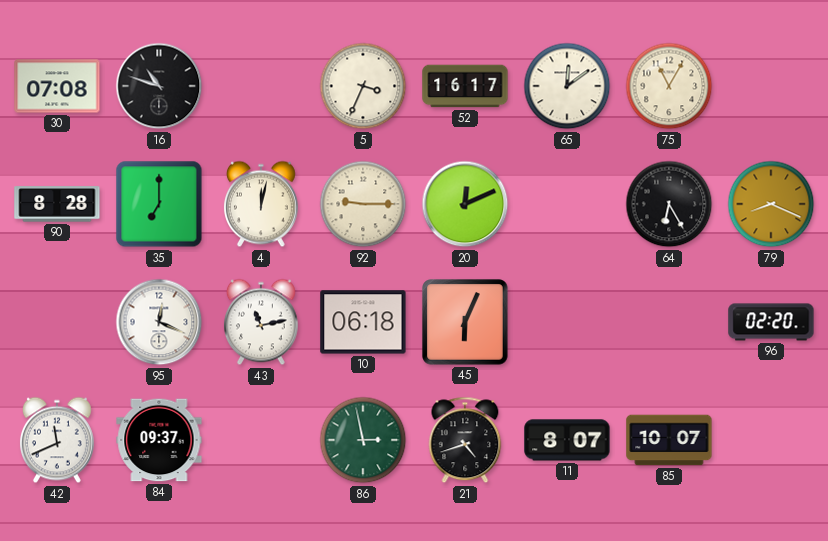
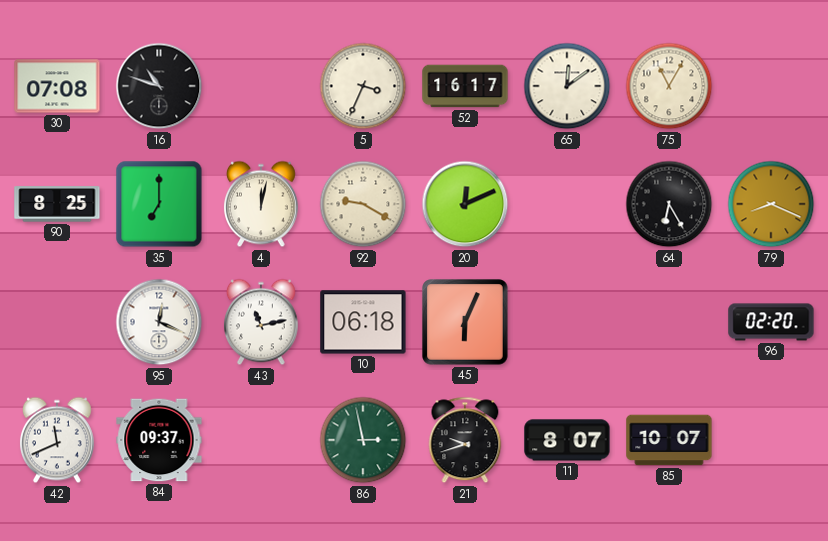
90: 8:28 -> 8:25 (57, 204)
92: 9:15 -> 9:20 (363, 204)
21: 4:42 -> 9:42 (465, 440)
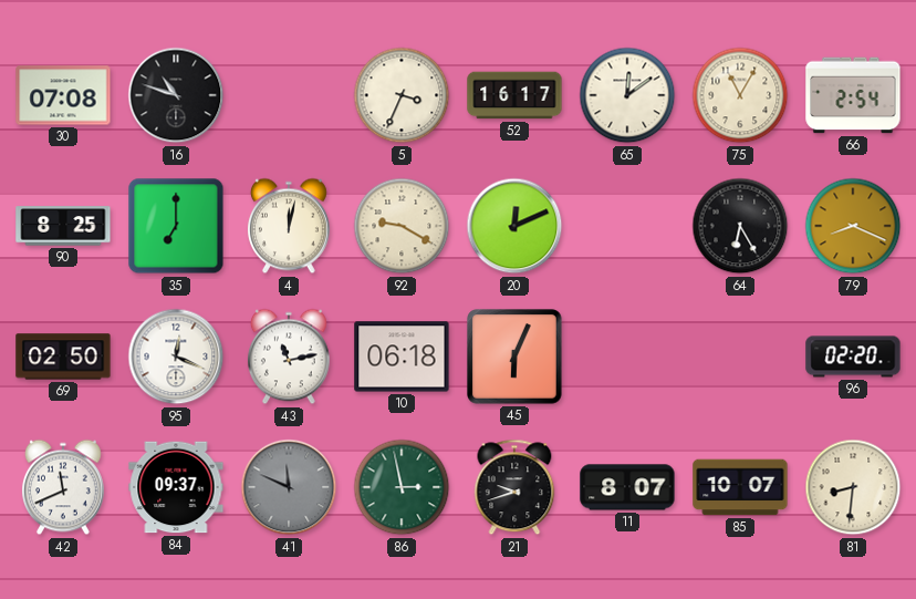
66: none -> 2:54 (853, 95)
69: none -> 02:50 (63, 357)
41: none -> 11:49 (289, 487)
81: none -> 8:31 (853, 487)
